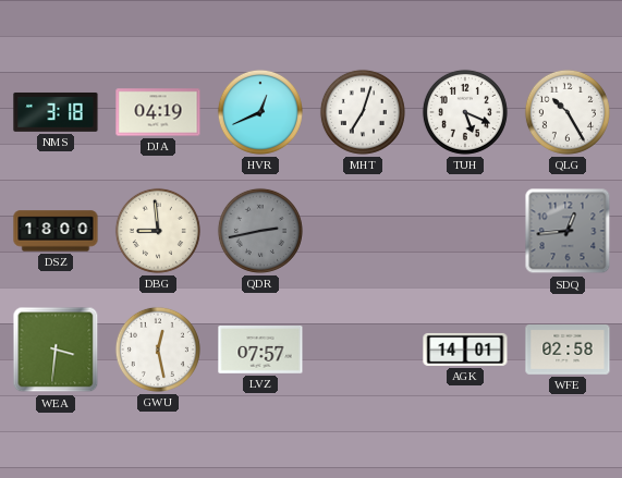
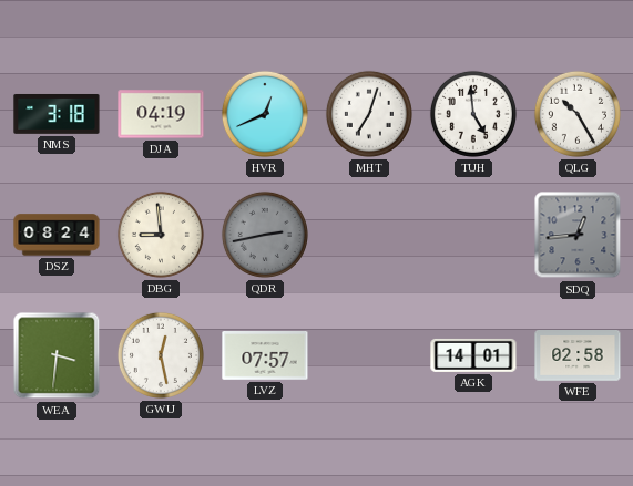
TUH: 5:19 -> 4:59 (473, 114)
DSZ: 18:00 -> 08:24 (57, 235)
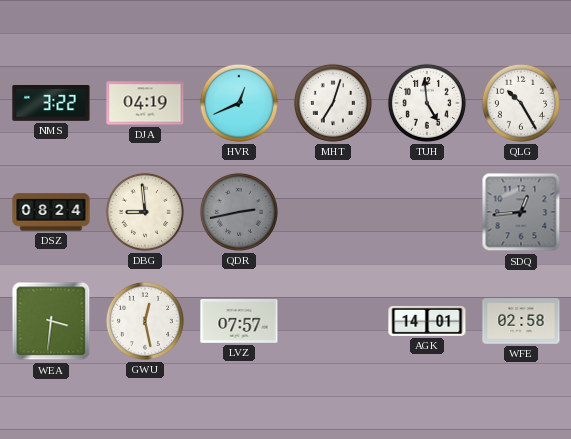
NMS: 3:18 -> 3:22 (51, 103)
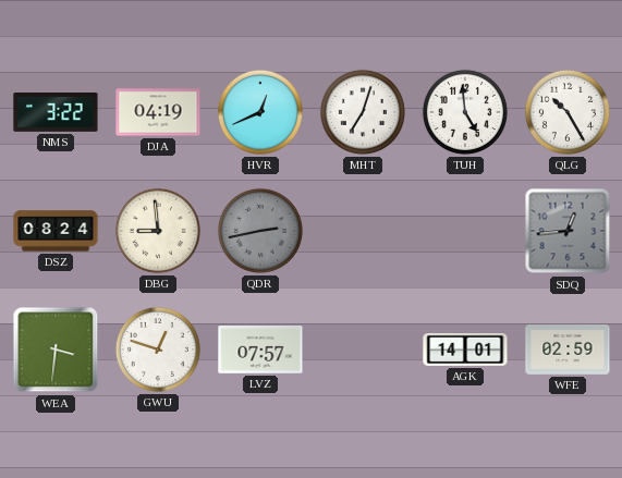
GWU: 12:28 -> 12:48 (158, 350)
WFE: 02:58 -> 02:59 (568, 351)
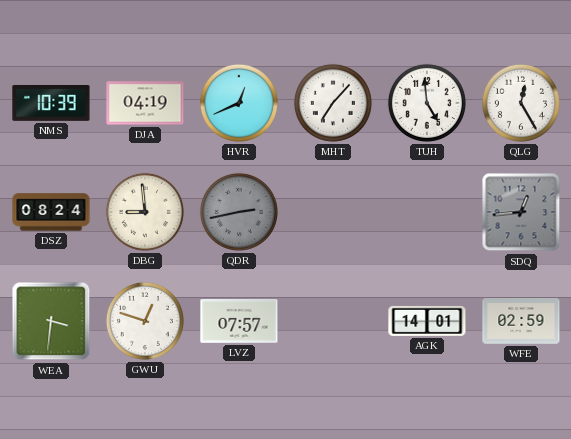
NMS: 3:22 -> 10:39 (51, 103)
MHT: 7:03 -> 7:07 (333, 103)
QLG: 10:25 -> 12:25 (521, 103)
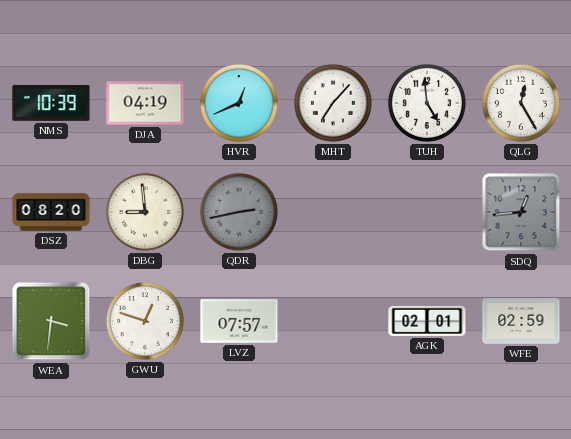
DSZ: 08:24 -> 08:20 (51, 212)
AGK: 14:01 -> 02:01 (427, 321)
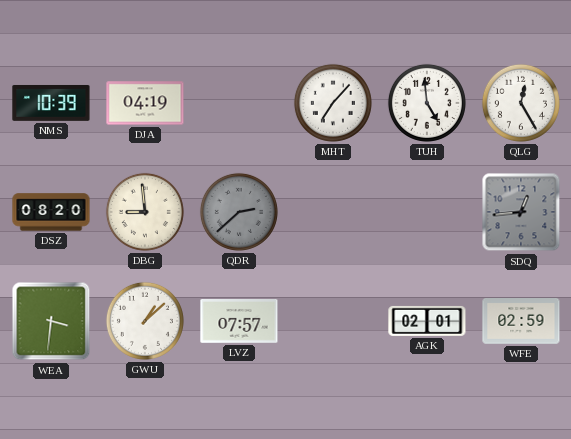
HVR: 12:41 -> none (239, 103)
QDR: 2:43 -> 2:38 (239, 212)
GWU: 12:48 -> 1:08 (145, 321)
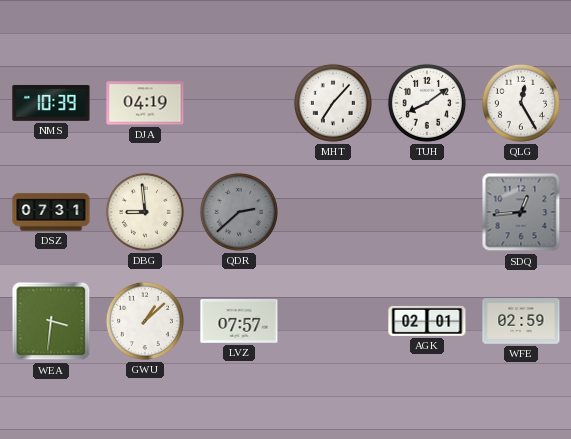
TUH: 4:59 -> 8:09 (427, 103)
DSZ: 08:20 -> 07:31 (51, 212)
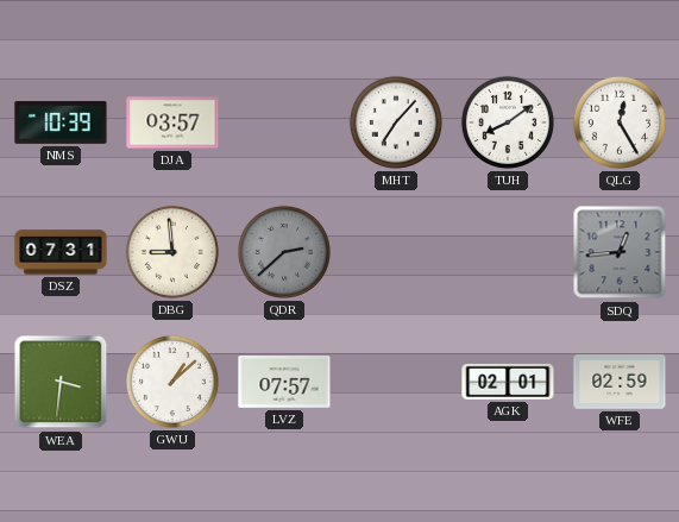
DJA: 04:19 -> 03:57 (172, 122)
